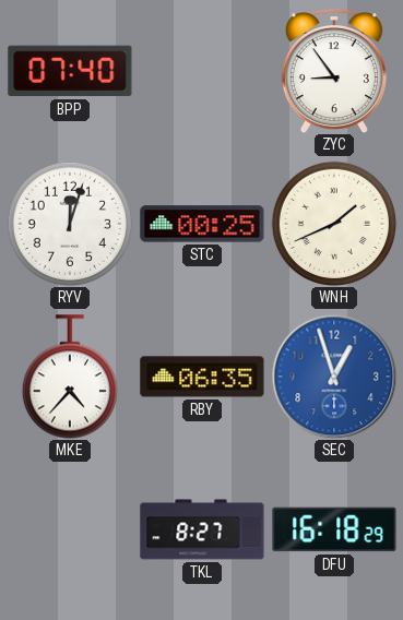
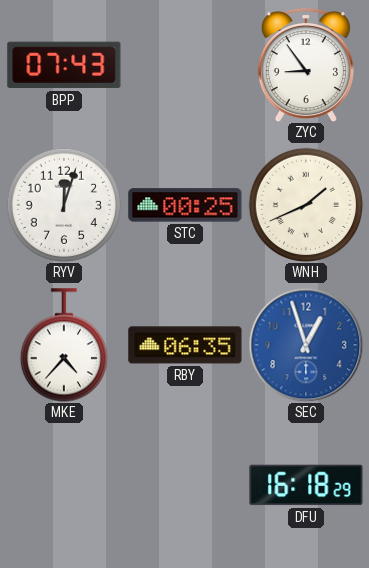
BPP: 07:40 -> 07:43 (64, 65)
TKL: 8:27 -> none (202, 529)
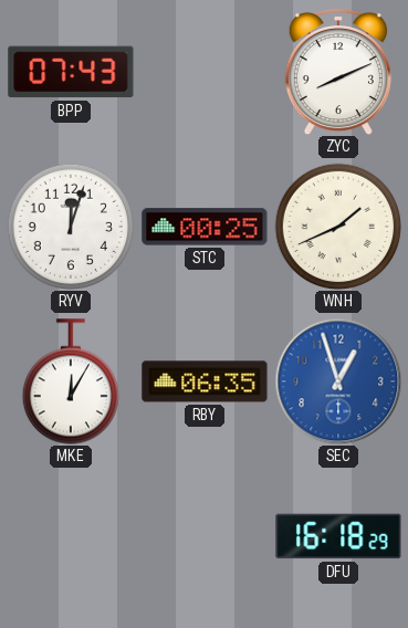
ZYC: 8:54 -> 8:11 (338, 72)
MKE: 4:37 -> 12:05 (71, 381)
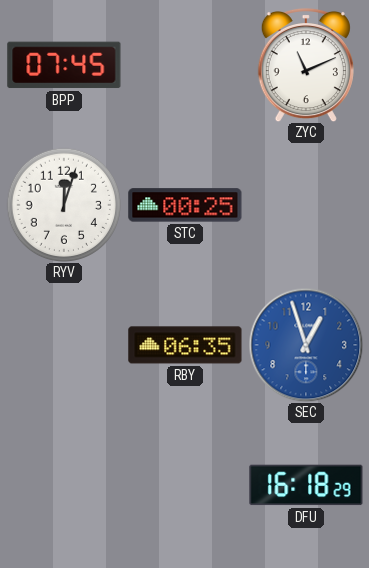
BPP: 07:43 -> 07:45 (64, 65)
ZYC: 8:11 -> 11:11 (306, 65)
WNH: 1:41 -> none (337, 226)
MKE: 12:05 -> none (71, 381)
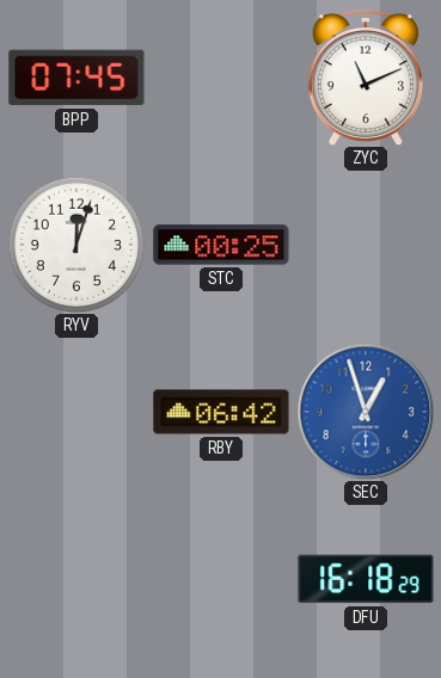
RBY: 06:35 -> 06:42 (221, 412)
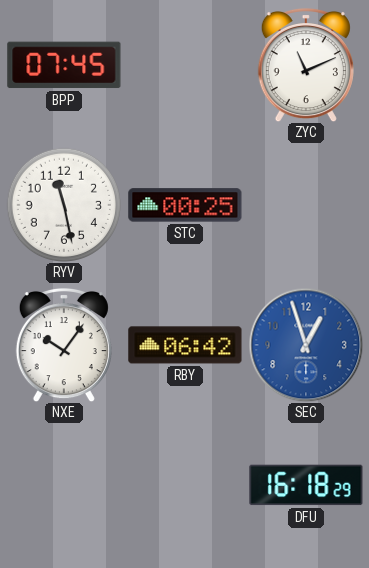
RYV: 12:03 -> 11:28 (63, 204)
NXE: none -> 10:06 (64, 345)
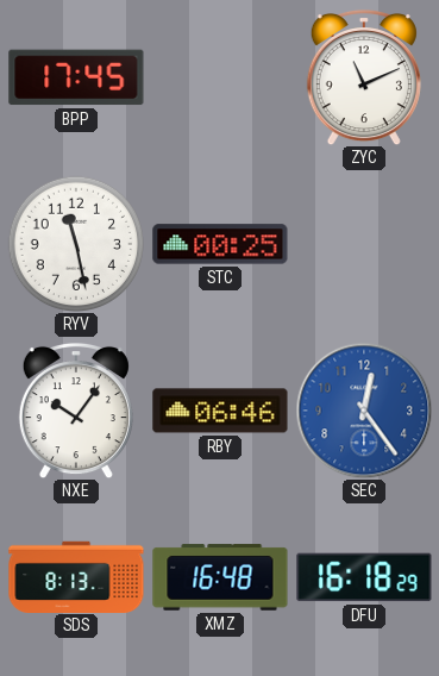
BPP: 07:45 -> 17:45 (76, 77)
RBY: 06:42 -> 06:46 (220, 411)
SEC: 12:57 -> 12:24 (364, 411)
SDS: none -> 8:13 (76, 576)
XMZ: none -> 16:48 (220, 577)
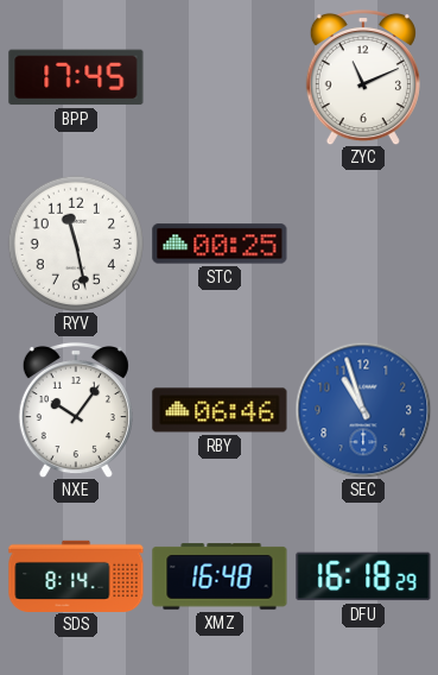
SEC: 12:24 -> 10:57 (363, 410)
SDS: 8:13 -> 8:14 (76, 575)
